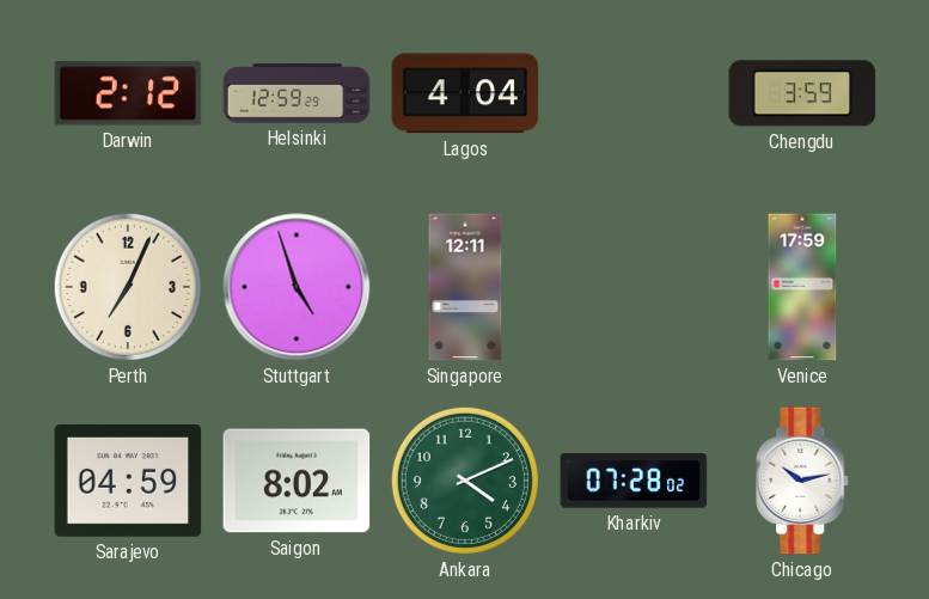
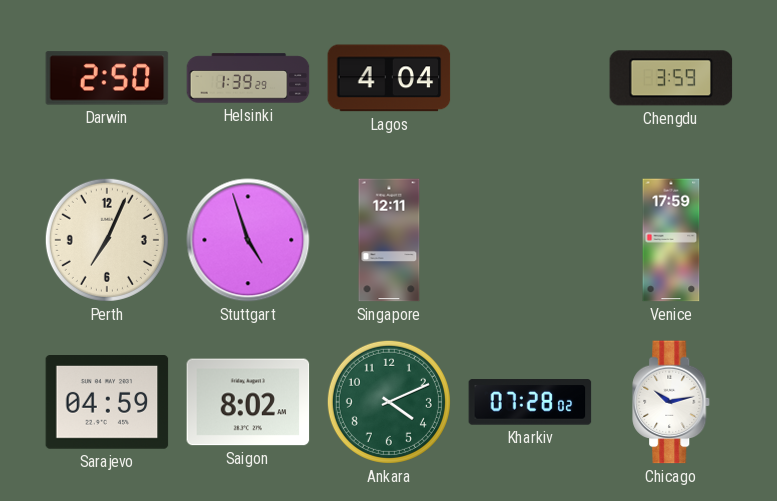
Darwin: 2:12 -> 2:50 (107, 78)
Helsinki: 12:59 -> 1:39 (248, 78)
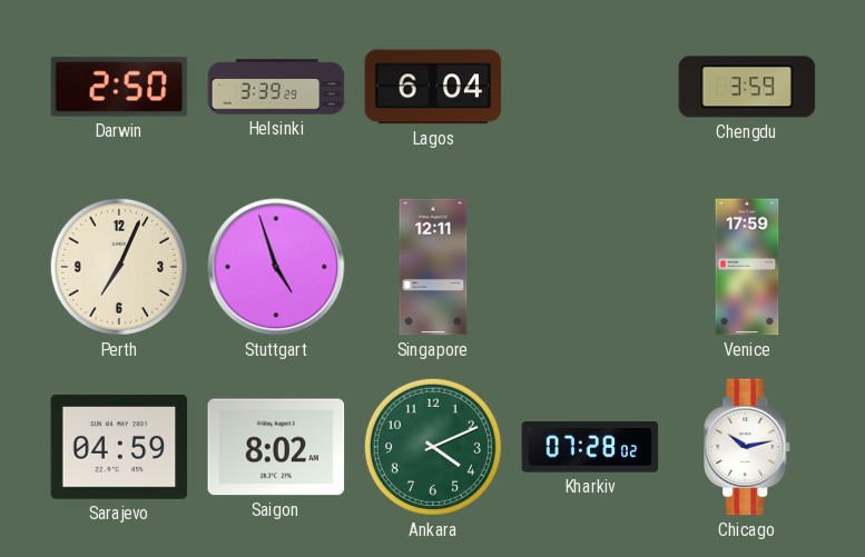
Helsinki: 1:39 -> 3:39 (276, 87)
Lagos: 4:04 -> 6:04 (433, 87)
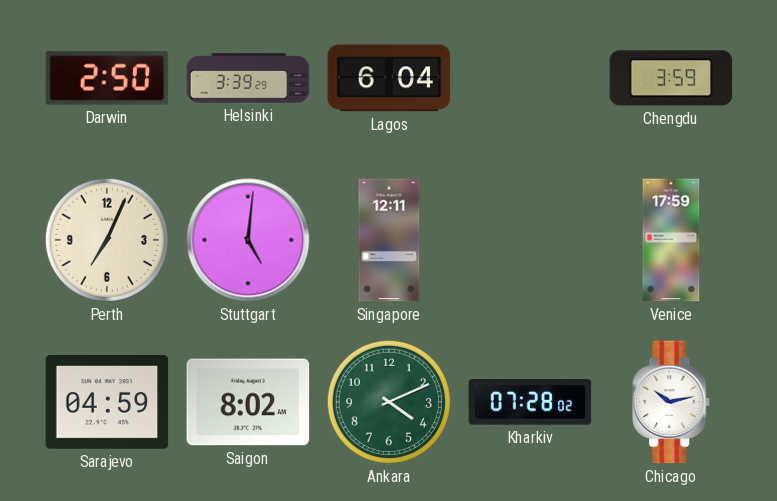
Stuttgart: 4:57 -> 5:01 (248, 240)
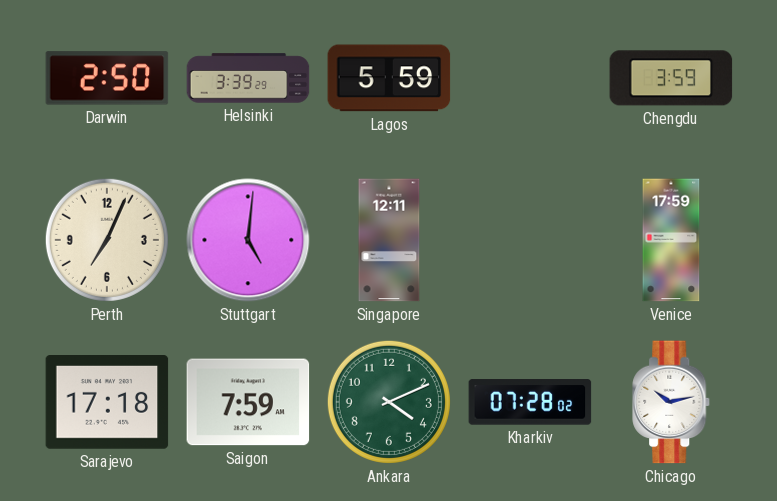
Lagos: 6:04 -> 5:59 (389, 78)
Sarajevo: 04:59 -> 17:18 (107, 402)
Saigon: 8:02 -> 7:59 (248, 402)
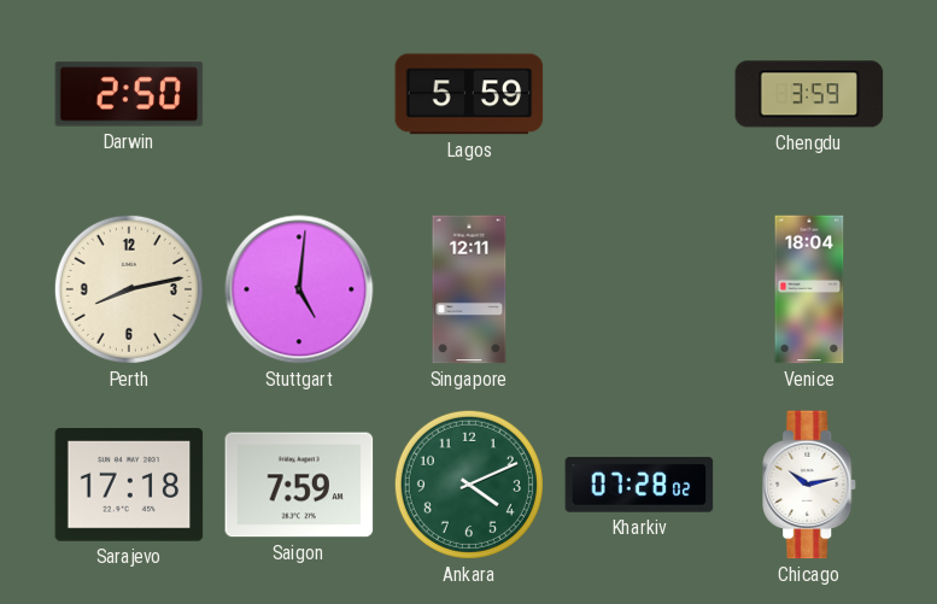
Helsinki: 3:39 -> none (248, 78)
Perth: 7:04 -> 8:13 (129, 289)
Venice: 17:59 -> 18:04 (809, 289)
